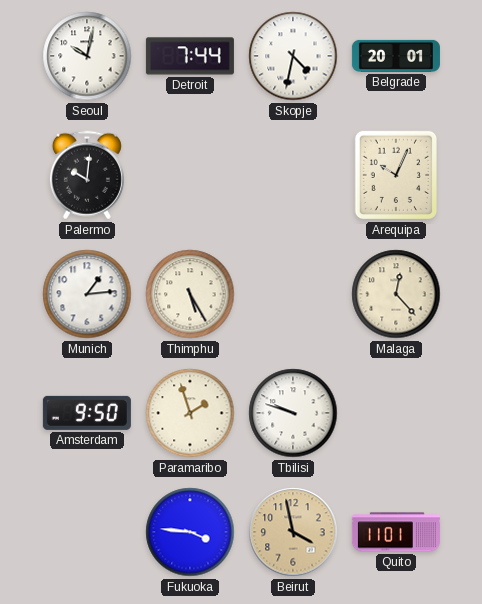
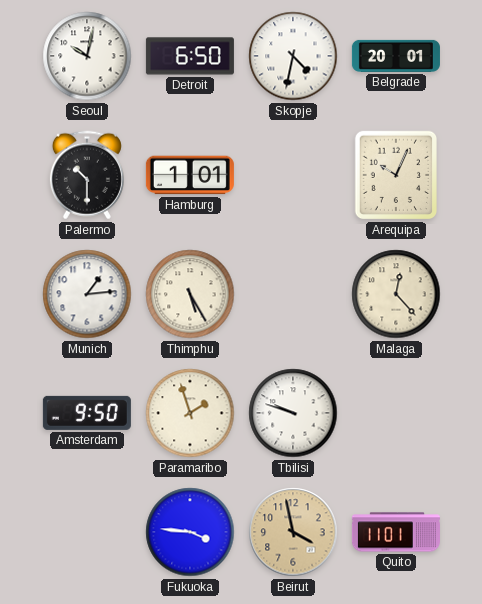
Detroit: 7:44 -> 6:50 (190, 56)
Palermo: 10:01 -> 10:30 (87, 175)
Hamburg: none -> 1:01 (190, 175)
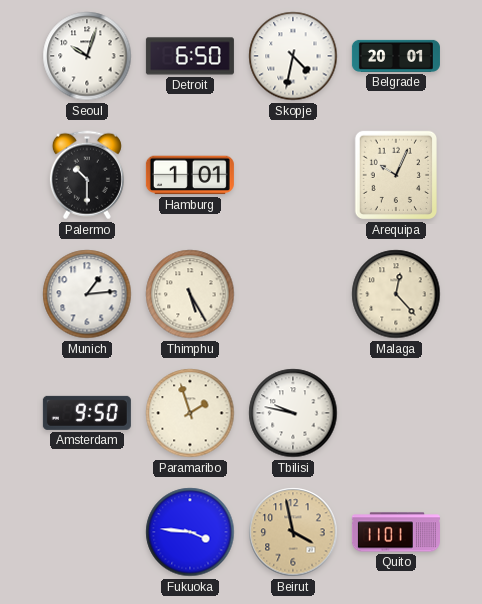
Seoul: 10:02 -> 10:03 (87, 56)
Tbilisi: 9:48 -> 9:47 (293, 413)
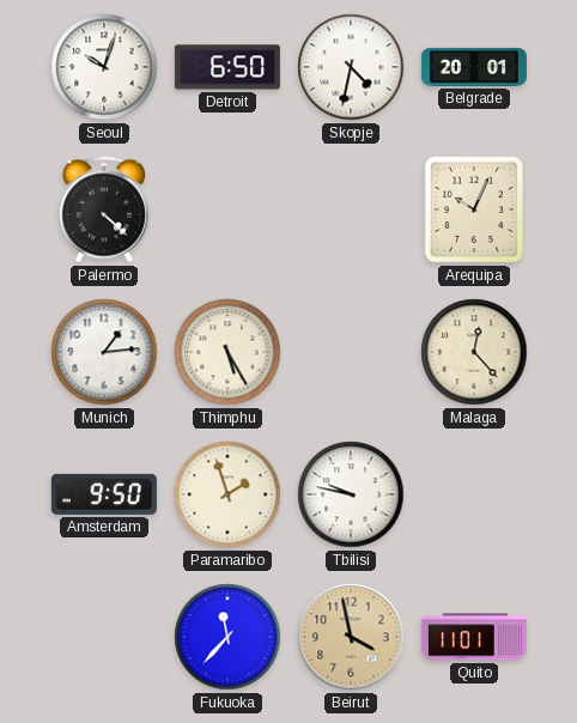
Palermo: 10:30 -> 4:22 (104, 209)
Hamburg: 1:01 -> none (190, 175)
Fukuoka: 3:46 -> 11:37 (227, 637)
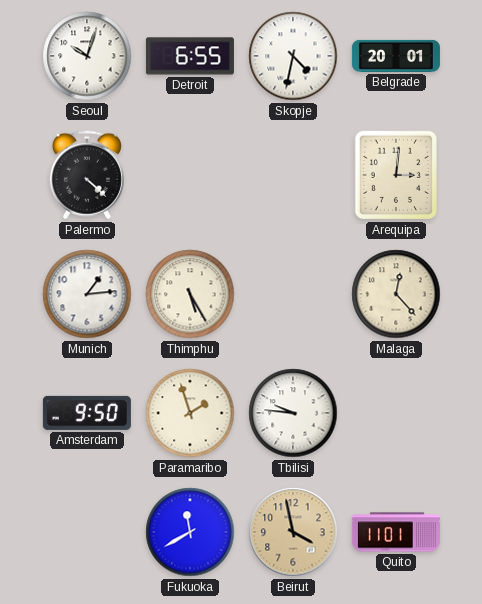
Detroit: 6:50 -> 6:55 (190, 56)
Arequipa: 10:04 -> 3:01 (395, 175)
Tbilisi: 9:47 -> 9:46 (293, 413)
Fukuoka: 11:37 -> 11:40 (190, 532)
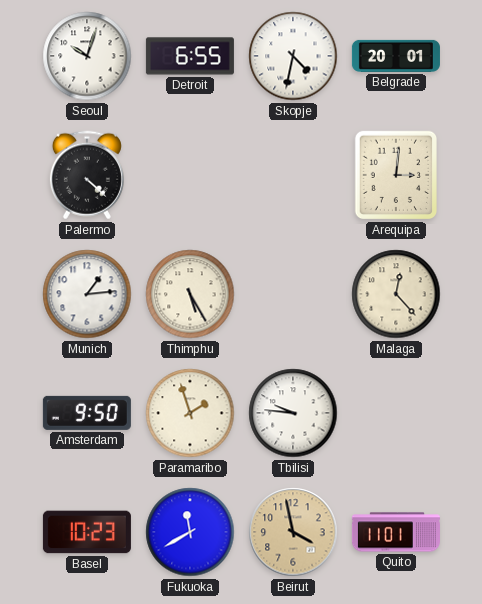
Basel: none -> 10:23 (87, 532)
